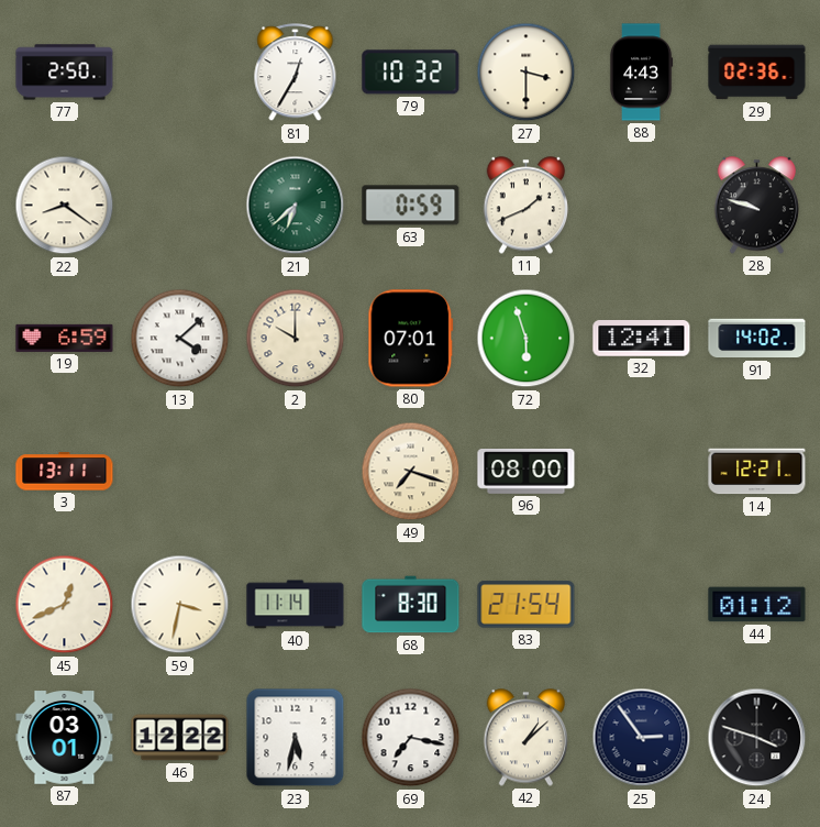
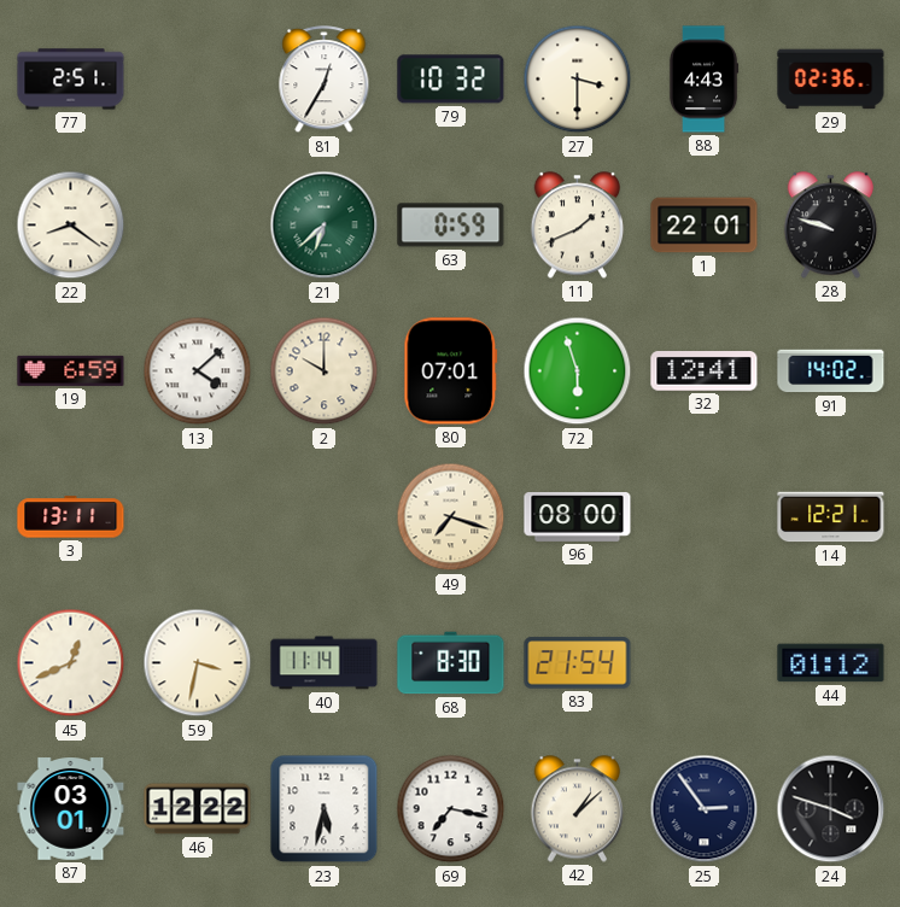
77: 2:50 -> 2:51 (71, 80)
1: none -> 22:01 (705, 226)
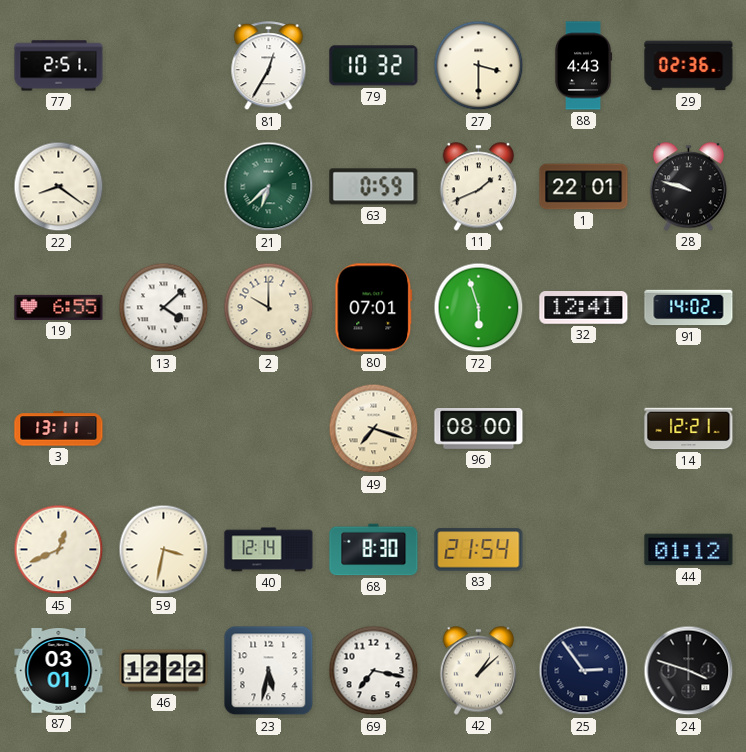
19: 6:59 -> 6:55 (59, 307)
40: 11:14 -> 12:14 (269, 550)
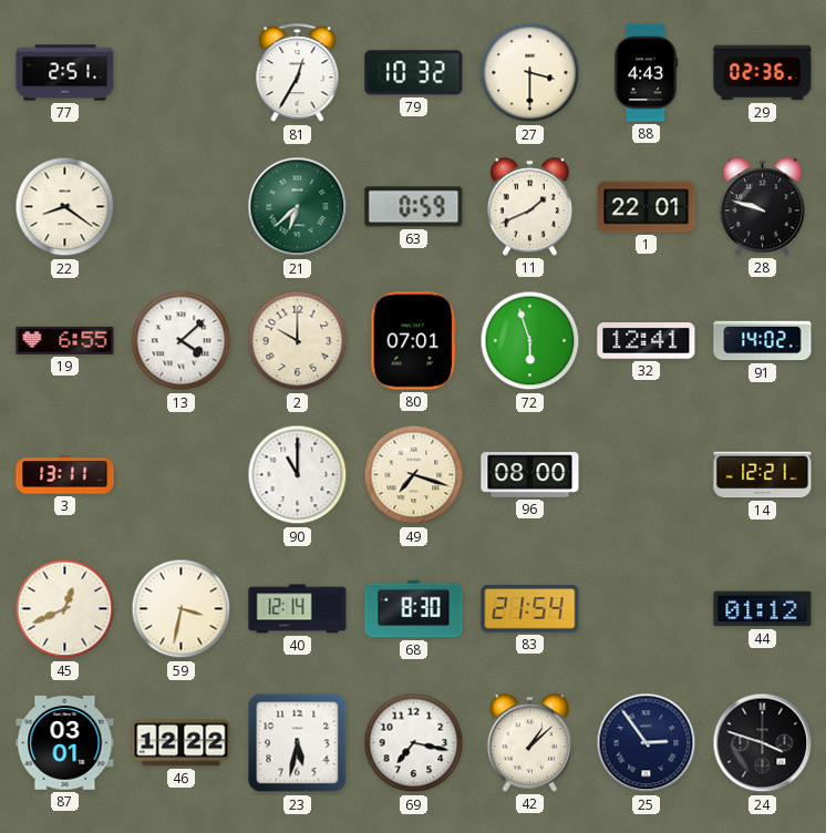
90: none -> 11:00 (298, 475)
